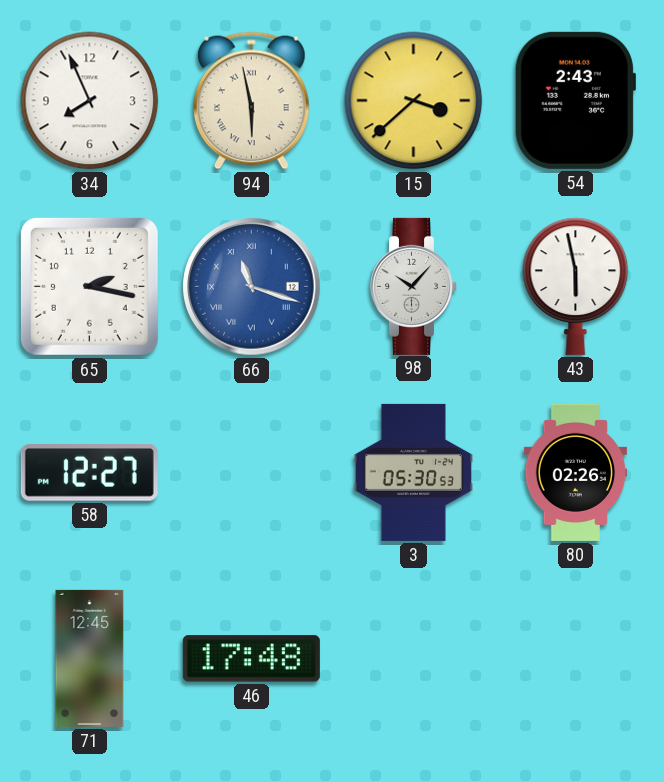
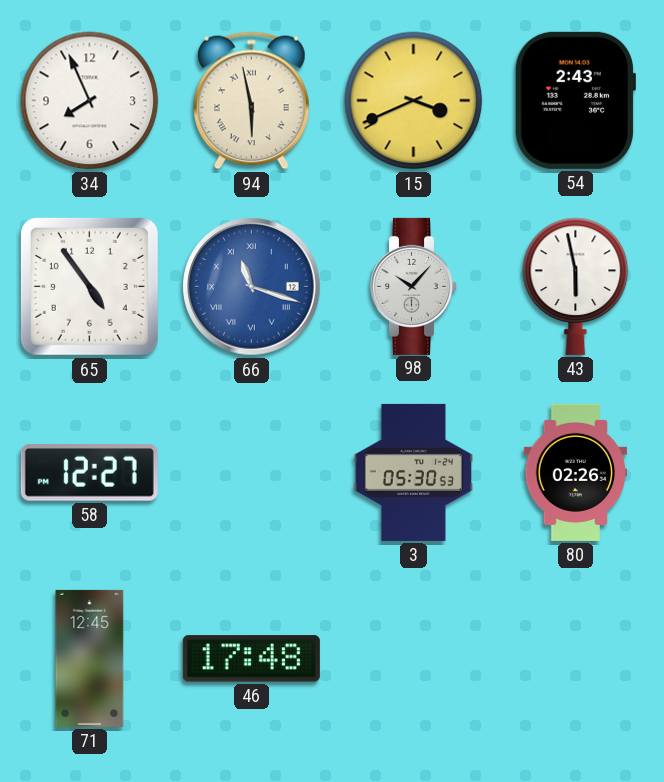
15: 3:38 -> 3:41 (414, 101)
65: 2:17 -> 4:54 (89, 286)
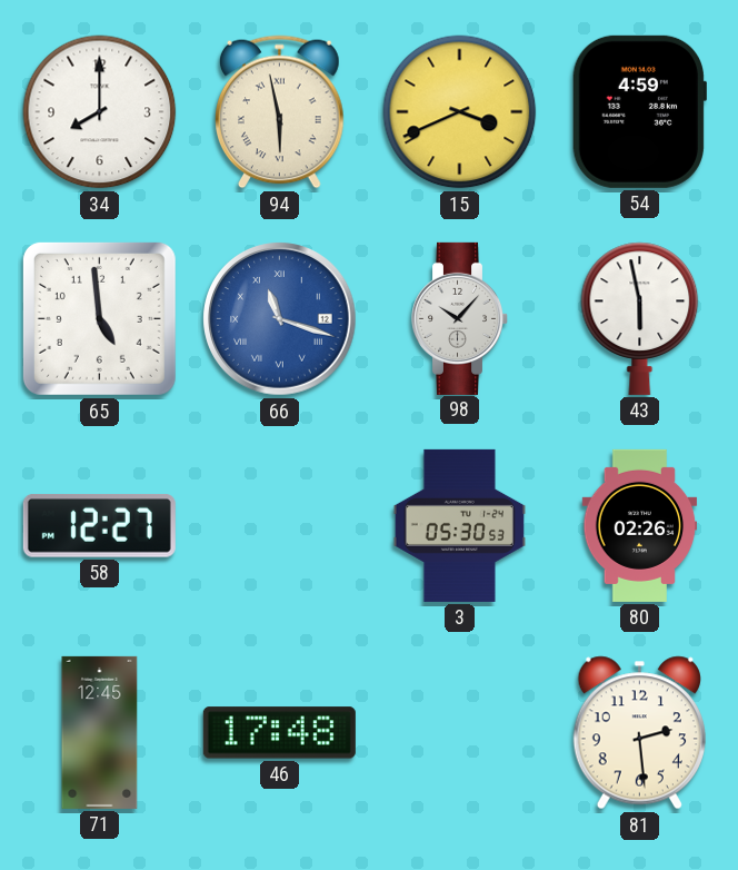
34: 7:56 -> 8:00 (100, 112)
54: 2:43 -> 4:59 (638, 111)
65: 4:54 -> 4:59 (99, 318)
81: none -> 2:29 (639, 733)
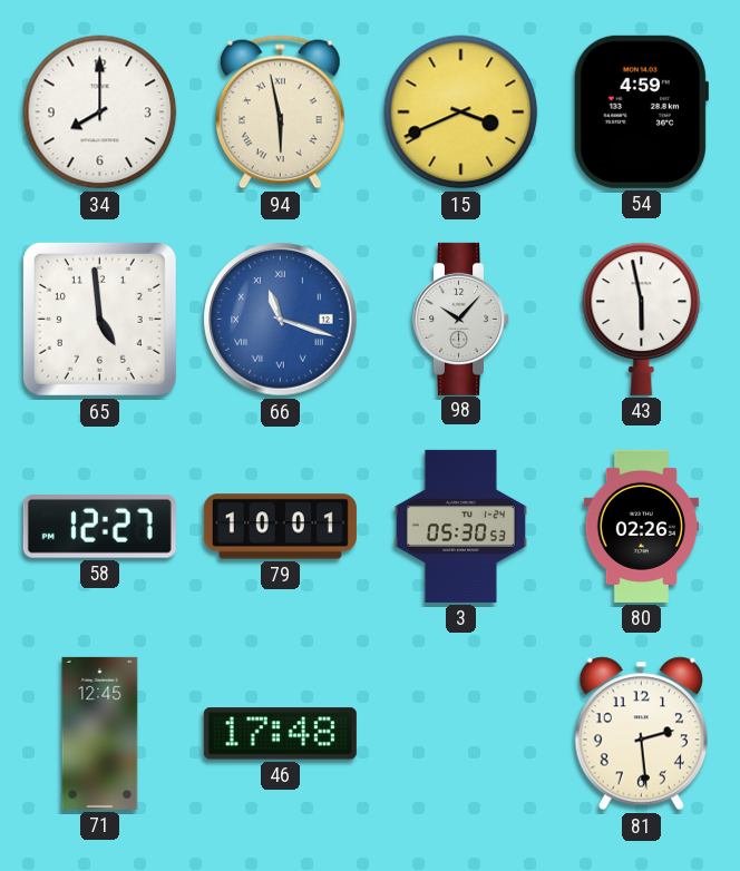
79: none -> 10:01 (280, 527)
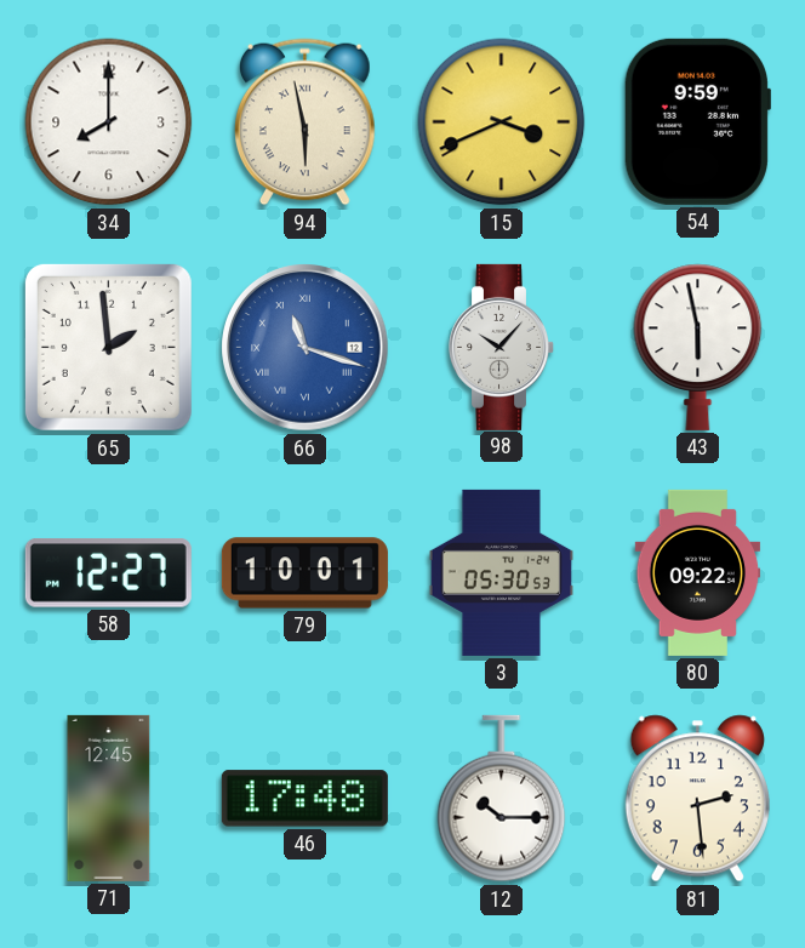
54: 4:59 -> 9:59 (696, 121)
65: 4:59 -> 1:59 (108, 347)
80: 02:26 -> 09:22 (698, 572)
12: none -> 10:15 (502, 799)
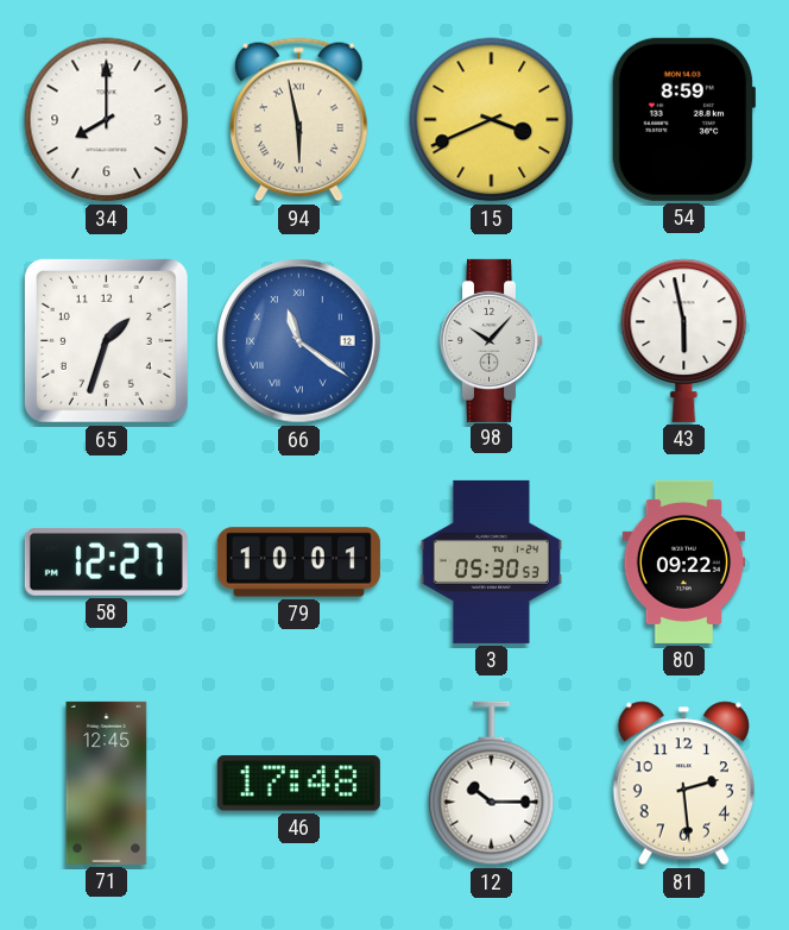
54: 9:59 -> 8:59 (682, 119)
65: 1:59 -> 1:33 (106, 340)
66: 11:18 -> 11:21 (299, 341)
